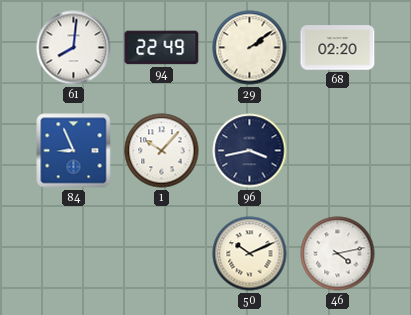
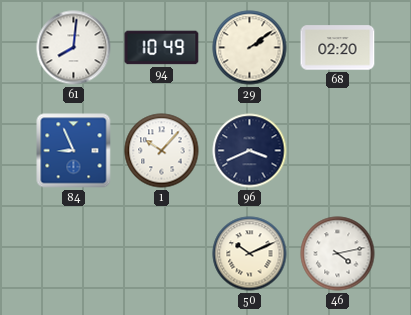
94: 22:49 -> 10:49 (162, 48)
96: 3:43 -> 3:41 (250, 151)
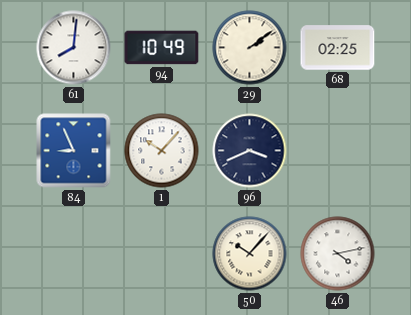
68: 02:20 -> 02:25 (338, 48)
50: 10:11 -> 10:07 (250, 254)
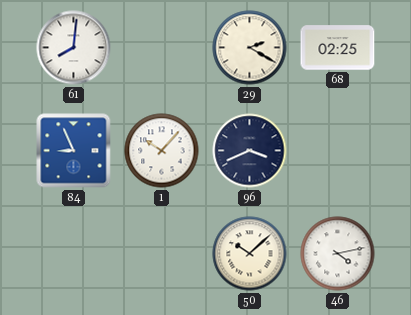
94: 10:49 -> none (162, 48)
29: 2:09 -> 2:20 (250, 48)
50: 10:07 -> 10:08 (250, 254)
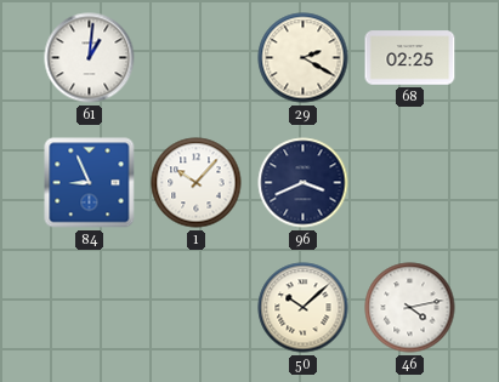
61: 8:01 -> 1:01 (90, 58)
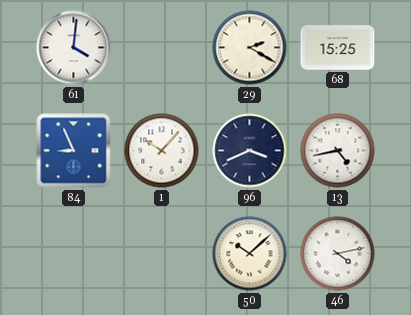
61: 1:01 -> 4:01 (74, 48)
68: 02:25 -> 15:25 (338, 48)
13: none -> 4:43 (338, 151)
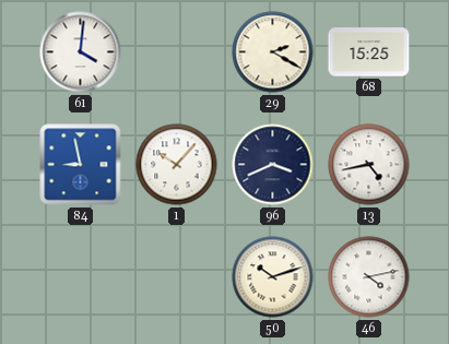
84: 8:56 -> 8:58 (81, 165)
50: 10:08 -> 10:12 (273, 277)
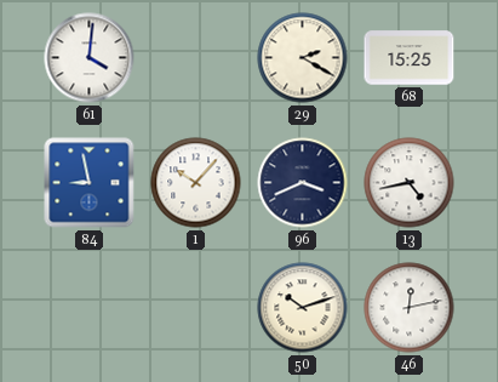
46: 4:13 -> 12:13 (410, 308)
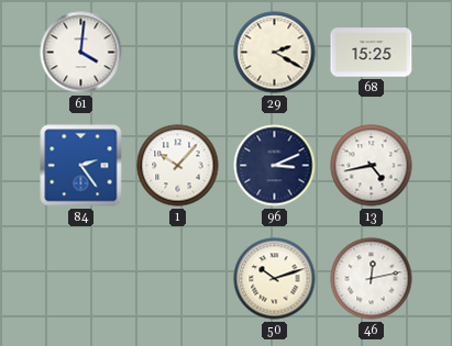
84: 8:58 -> 2:24 (81, 166)
96: 3:41 -> 3:11 (275, 166)
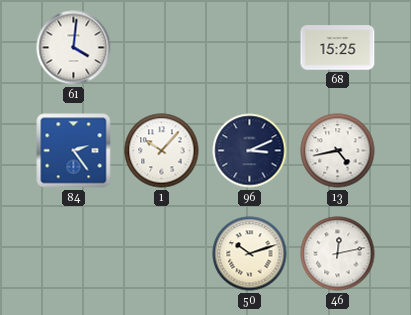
29: 2:20 -> none (275, 53)
